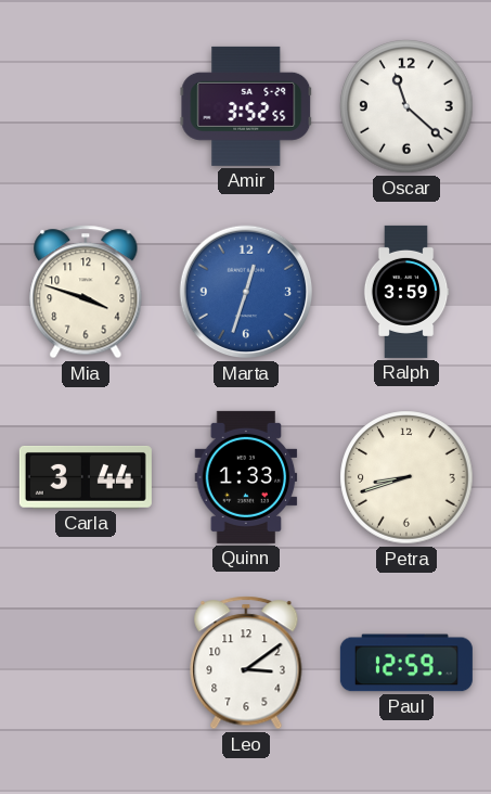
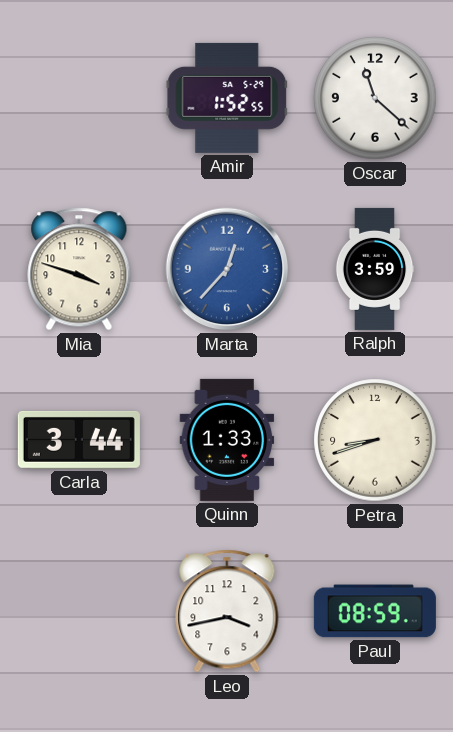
Amir: 3:52 -> 1:52 (227, 98)
Marta: 12:33 -> 12:37 (227, 269)
Leo: 3:09 -> 3:43 (227, 611)
Paul: 12:59 -> 08:59 (375, 611)
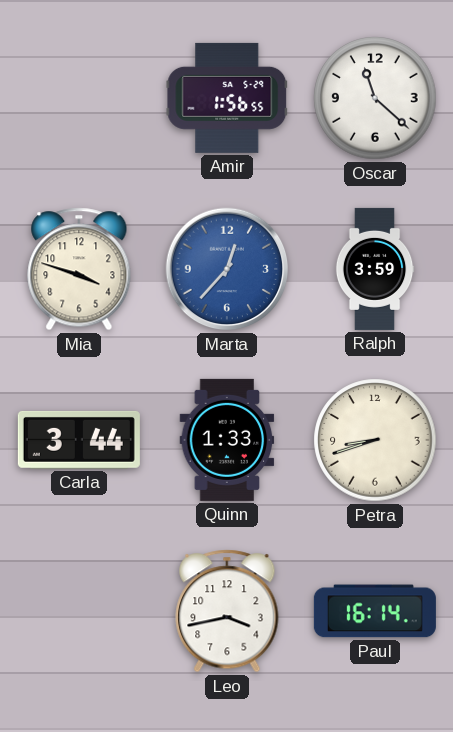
Amir: 1:52 -> 1:56 (227, 98)
Paul: 08:59 -> 16:14 (375, 611)
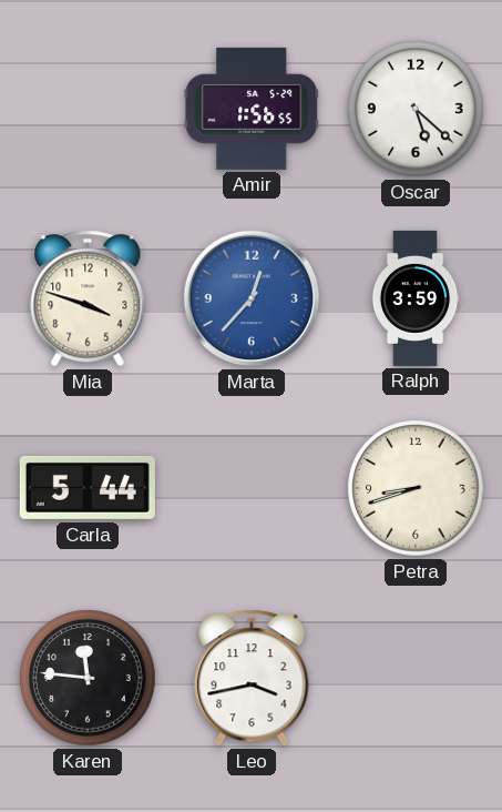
Oscar: 11:22 -> 5:22 (416, 109)
Carla: 3:44 -> 5:44 (88, 488)
Quinn: 1:33 -> none (227, 440)
Karen: none -> 11:46 (88, 678)
Paul: 16:14 -> none (375, 611)
